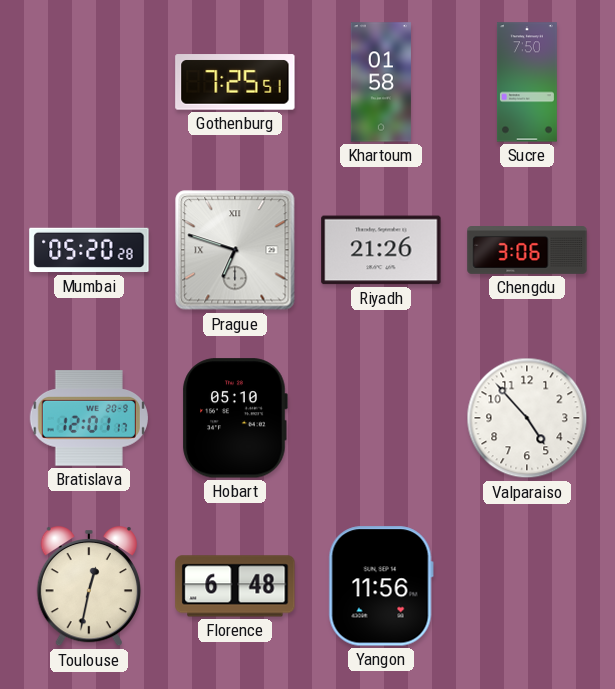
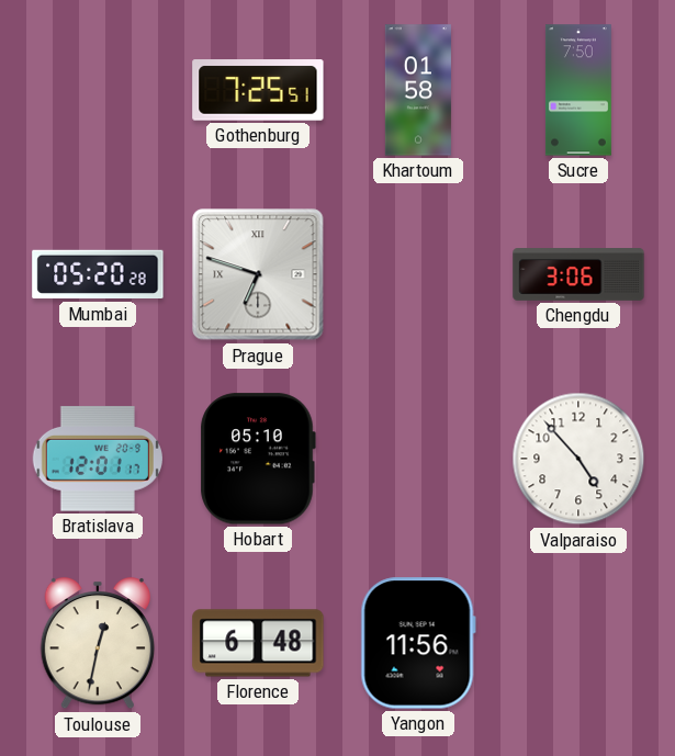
Riyadh: 21:26 -> none (381, 250)
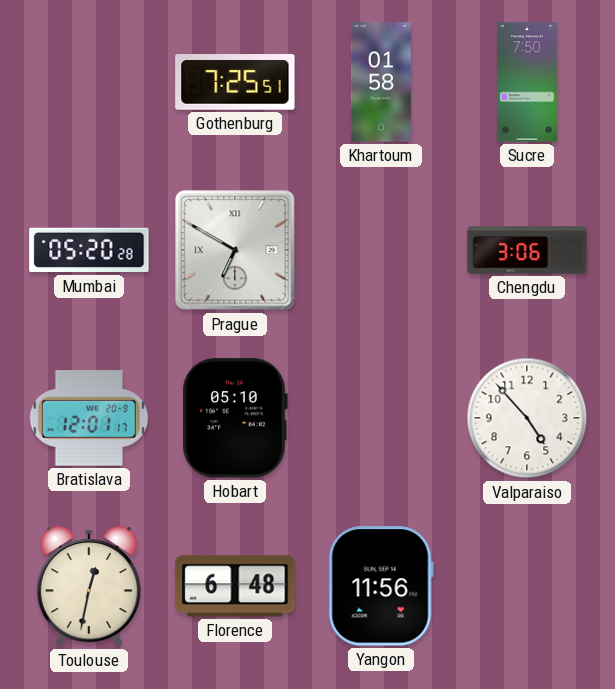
Prague: 6:48 -> 6:50 (235, 250)
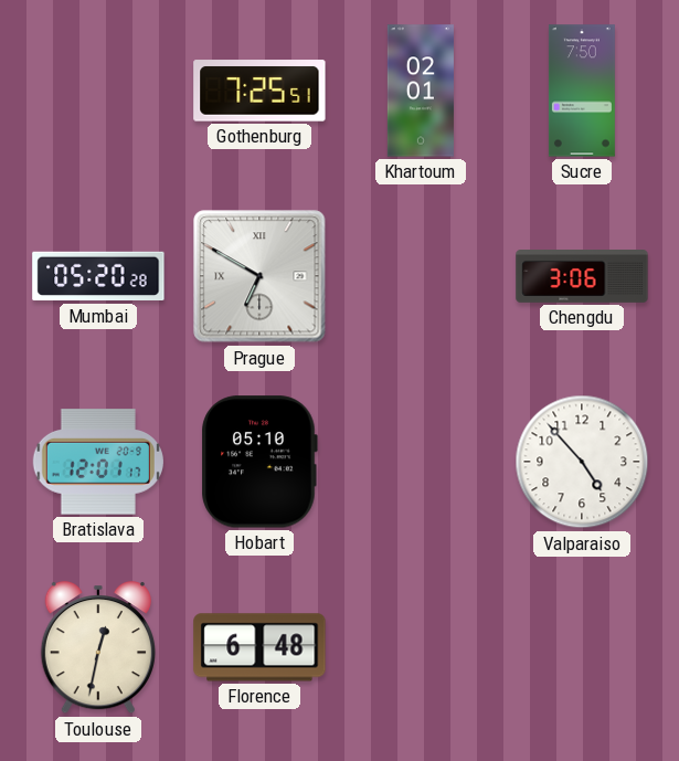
Khartoum: 01:58 -> 02:01 (421, 91)
Yangon: 11:56 -> none (381, 586)
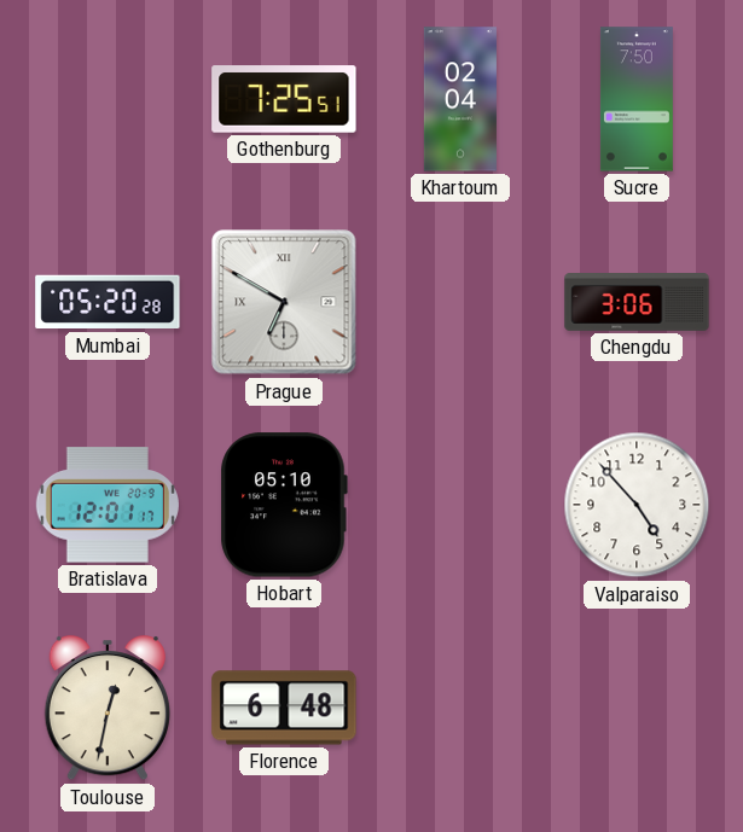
Khartoum: 02:01 -> 02:04 (460, 99)
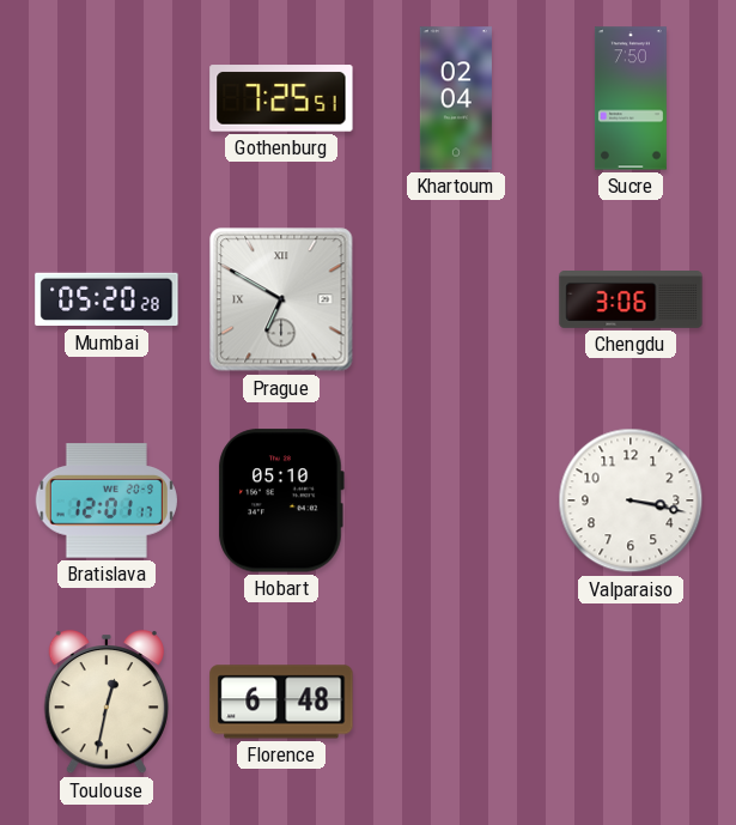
Valparaiso: 4:53 -> 3:17 (631, 501)
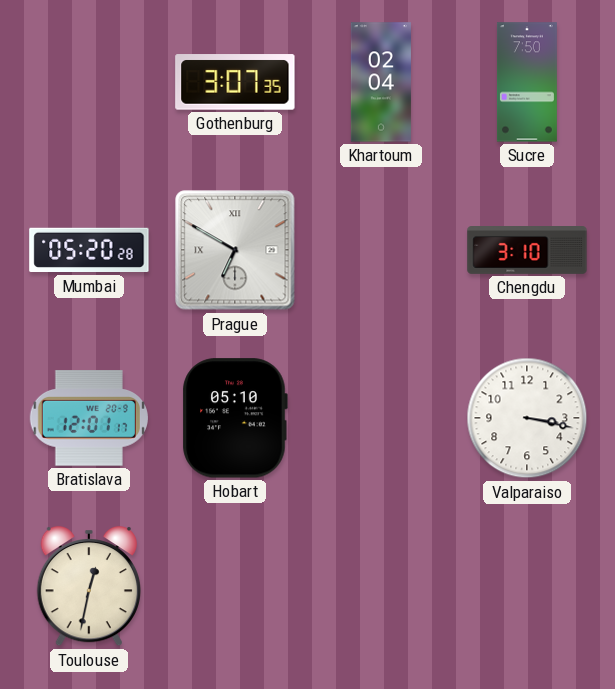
Gothenburg: 7:25 -> 3:07 (235, 82)
Chengdu: 3:06 -> 3:10 (527, 251)
Florence: 6:48 -> none (281, 702)
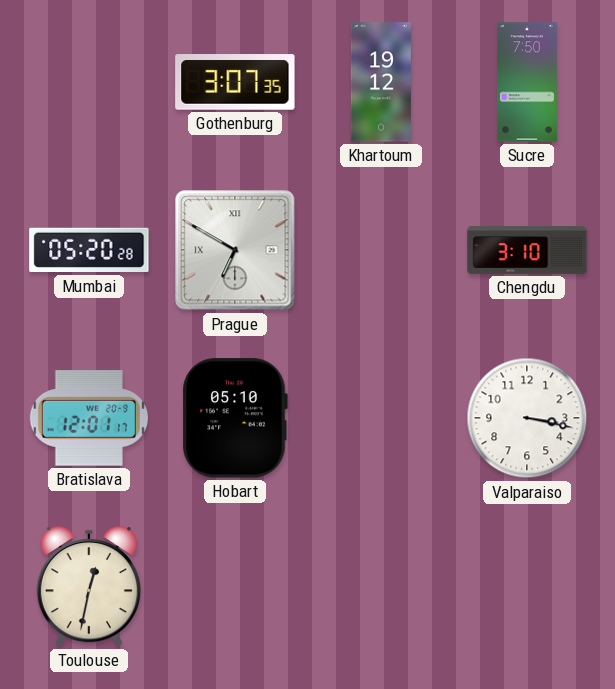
Khartoum: 02:04 -> 19:12 (381, 82)
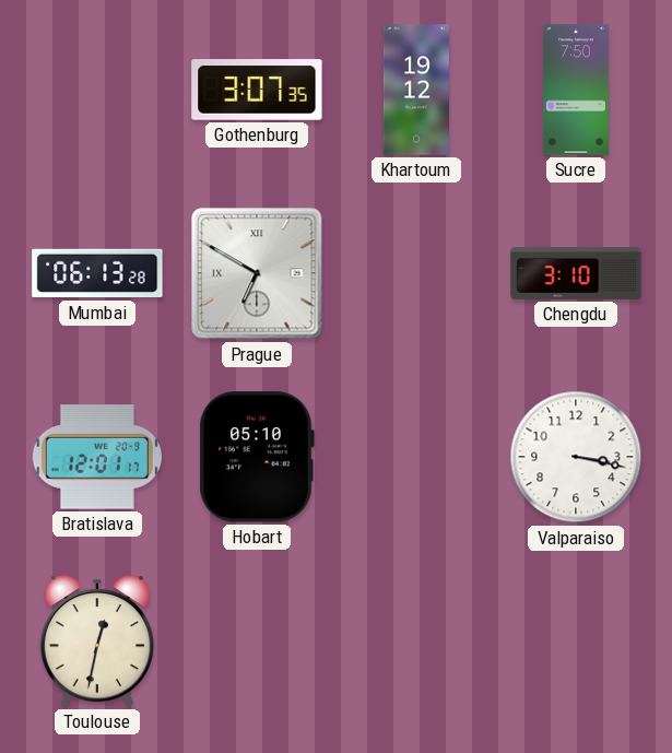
Mumbai: 05:20 -> 06:13 (97, 273)
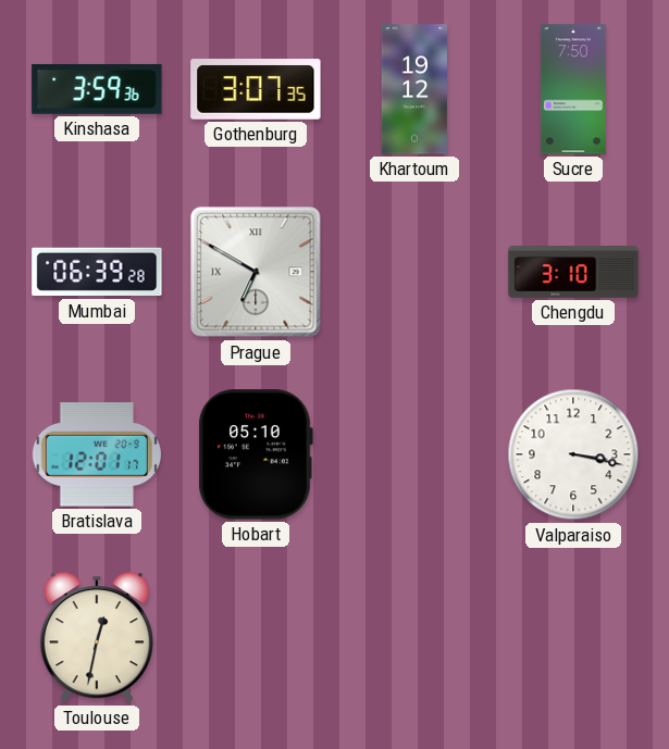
Kinshasa: none -> 3:59 (97, 89)
Mumbai: 06:13 -> 06:39 (97, 272)
